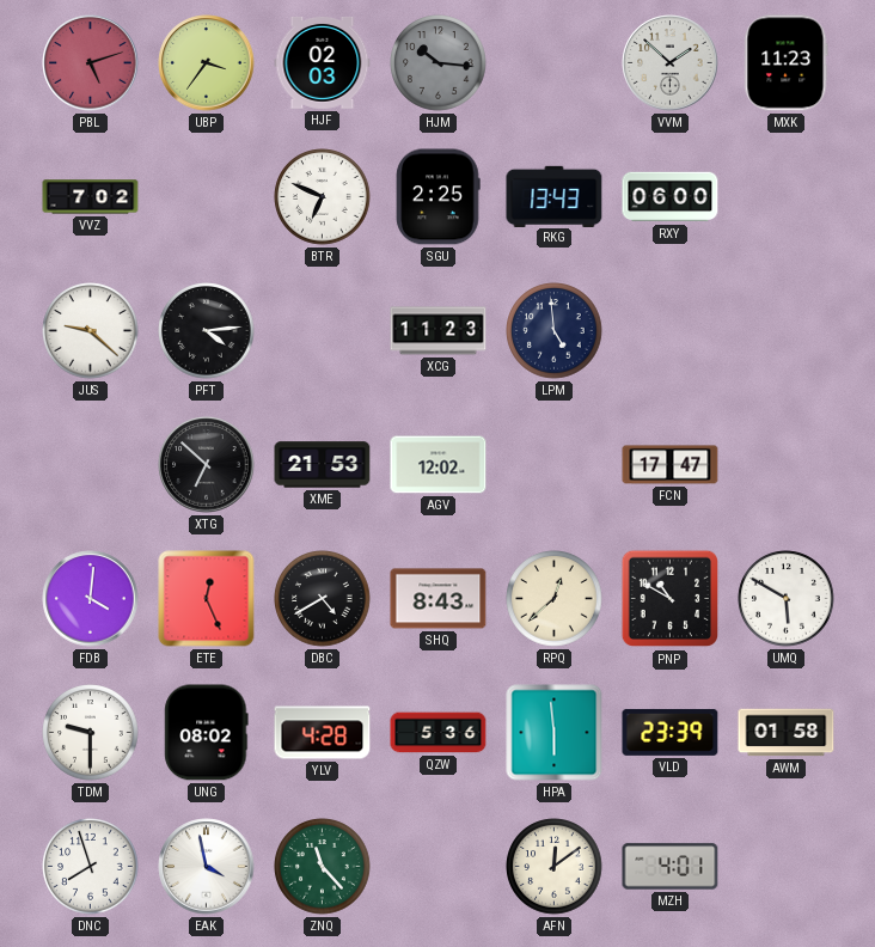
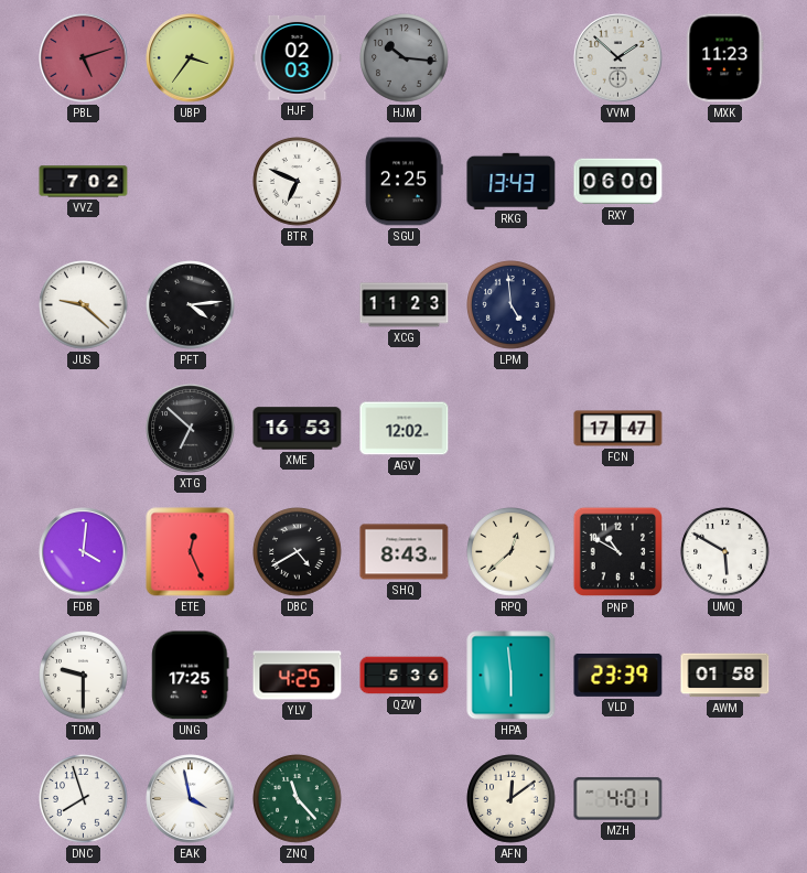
XME: 21:53 -> 16:53 (298, 429)
UNG: 08:02 -> 17:25 (191, 676)
YLV: 4:28 -> 4:25 (298, 676)
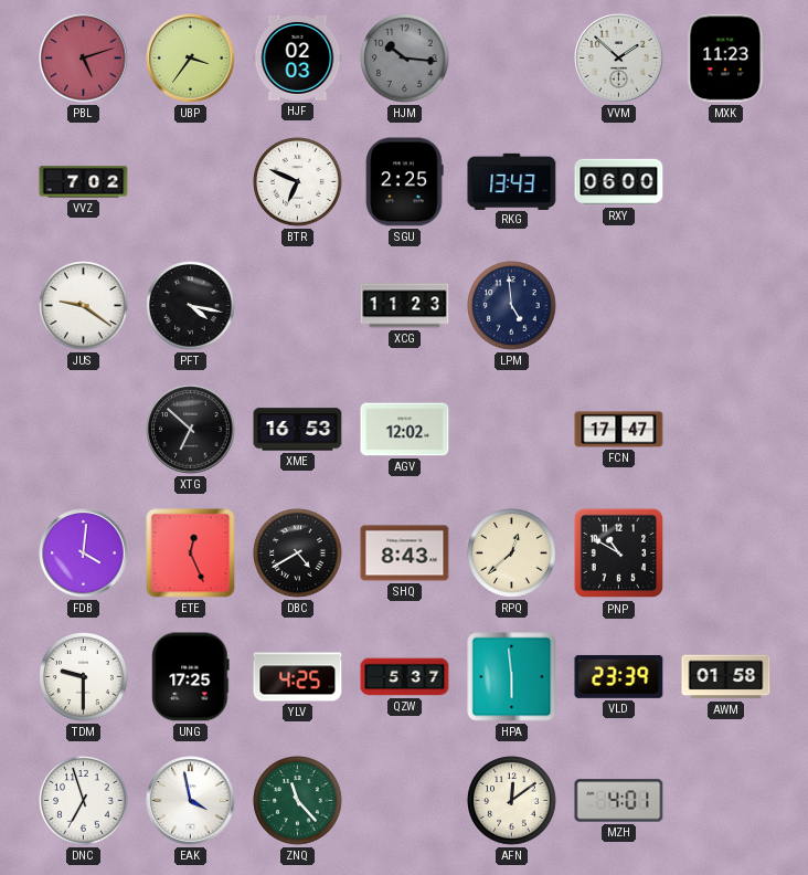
JUS: 9:22 -> 9:21 (84, 306)
PFT: 4:14 -> 4:17 (191, 306)
UMQ: 5:50 -> none (725, 552)
QZW: 5:36 -> 5:37 (405, 677)
DNC: 7:57 -> 6:57 (84, 801)
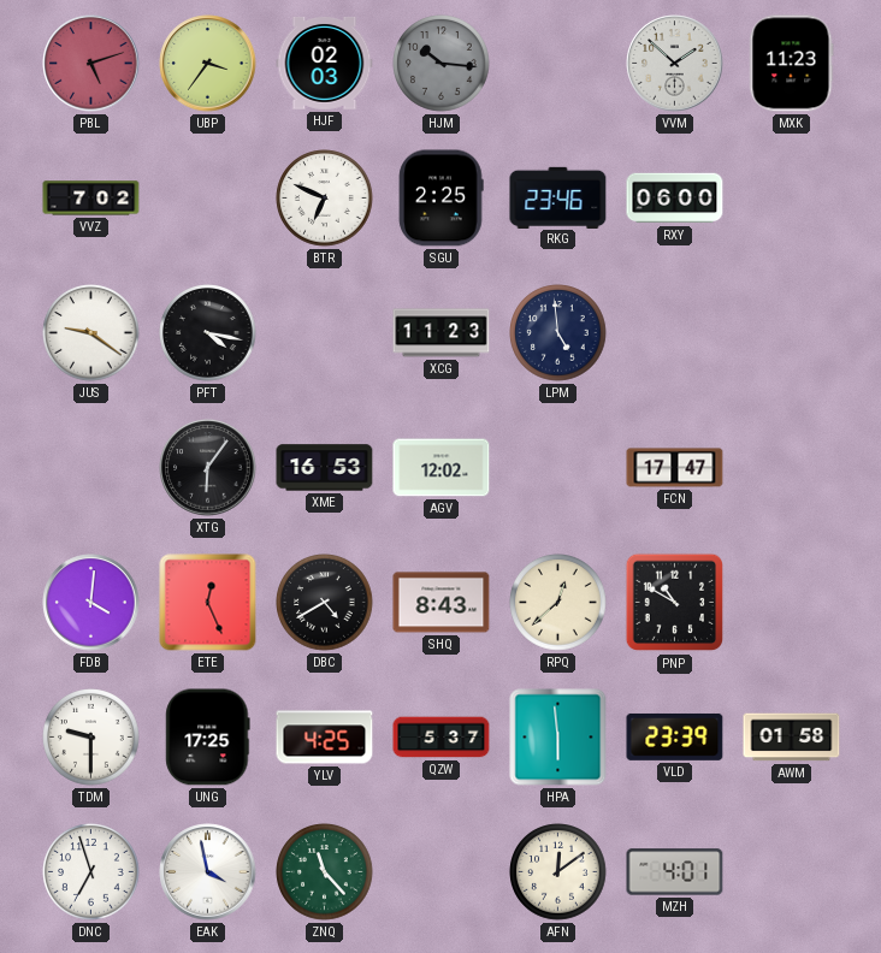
RKG: 13:43 -> 23:46 (558, 197)
XTG: 6:52 -> 6:06 (208, 468)
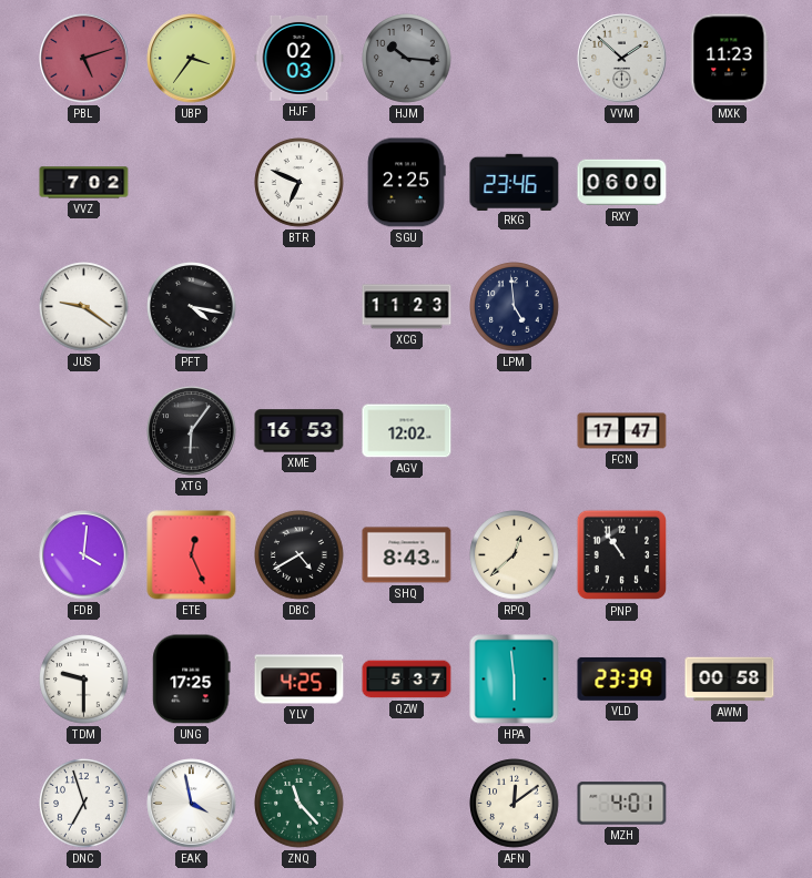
PNP: 10:50 -> 10:54 (622, 555)
AWM: 01:58 -> 00:58 (730, 680)
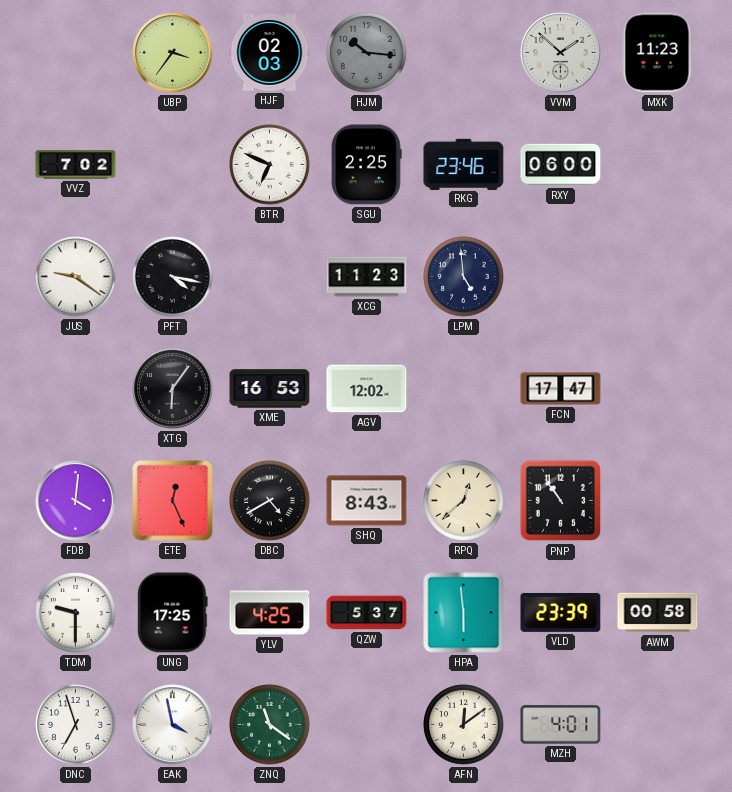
PBL: 5:12 -> none (84, 59)
ZNQ: 11:23 -> 11:21 (270, 725)
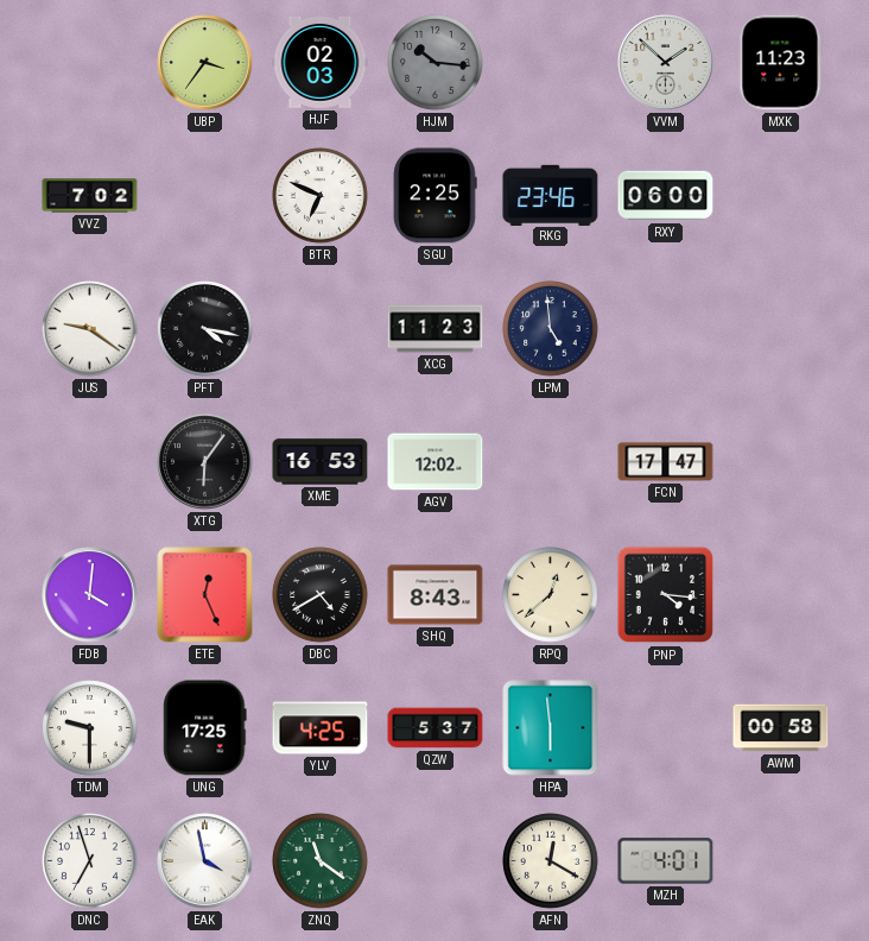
PNP: 10:54 -> 4:16 (666, 595)
VLD: 23:39 -> none (561, 612)
AFN: 12:09 -> 12:20 (551, 861)
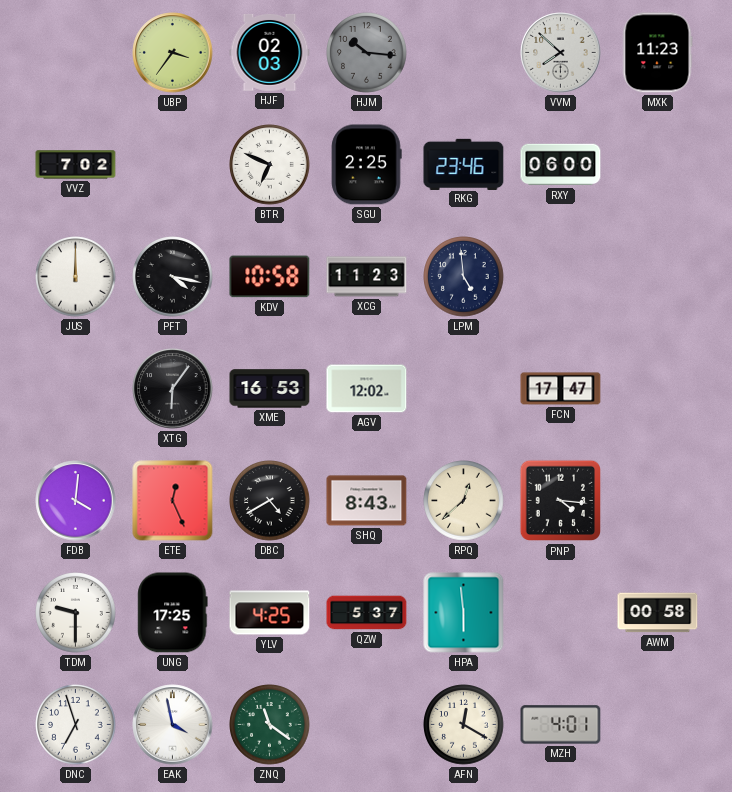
VVM: 1:52 -> 7:52 (561, 53)
JUS: 9:21 -> 12:00 (76, 277)
KDV: none -> 10:58 (270, 277)
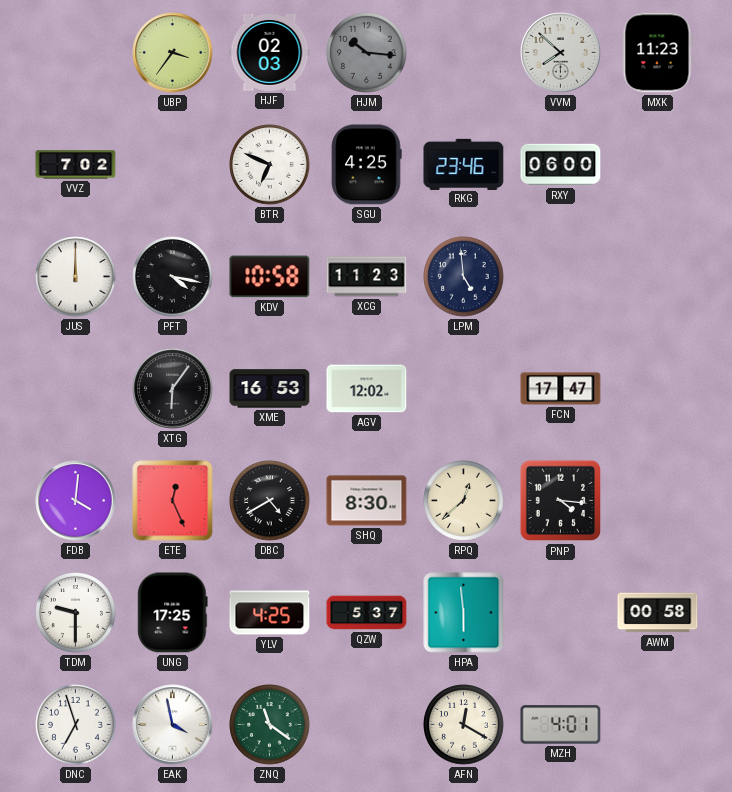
SGU: 2:25 -> 4:25 (367, 165)
SHQ: 8:43 -> 8:30 (367, 501)
